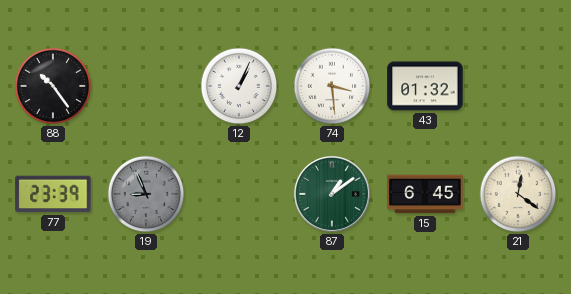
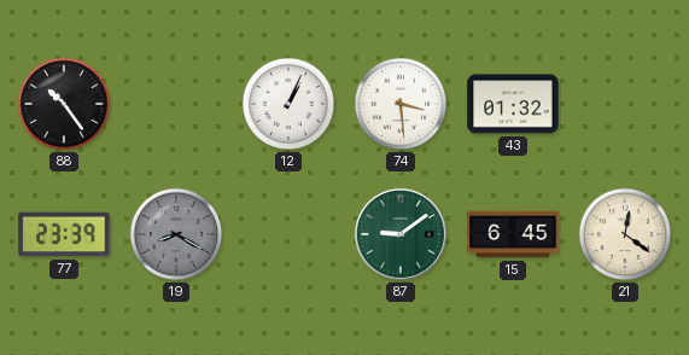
19: 8:56 -> 8:20 (176, 234)
87: 1:09 -> 9:09 (401, 234)
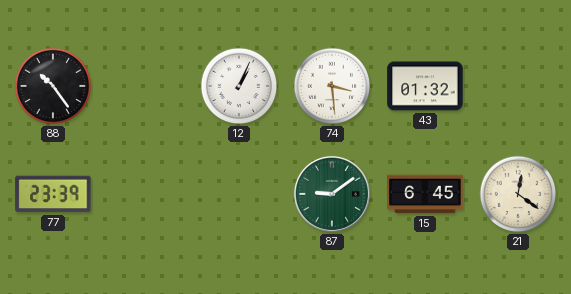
19: 8:20 -> none (176, 234)
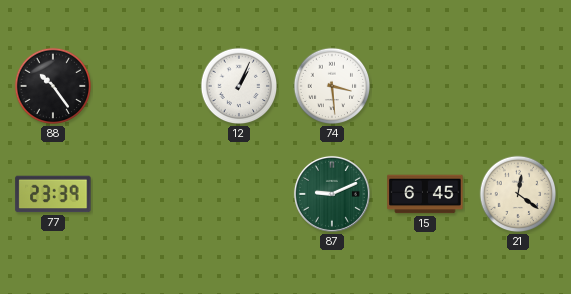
43: 01:32 -> none (425, 86)
87: 9:09 -> 9:11 (332, 194)
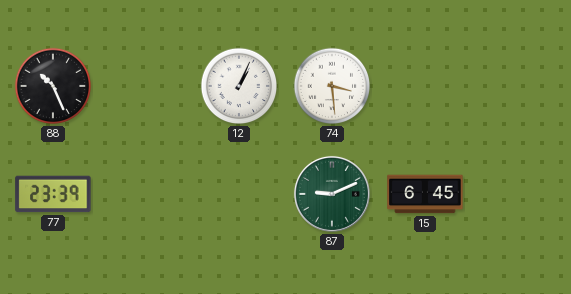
88: 10:24 -> 10:26 (53, 86)
21: 12:21 -> none (518, 194)
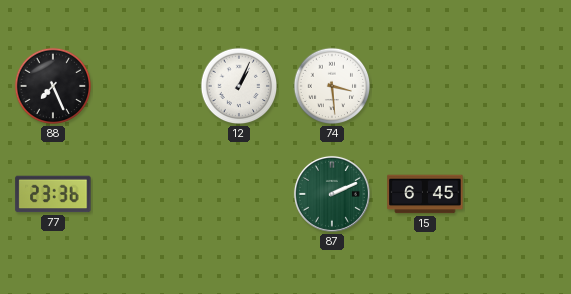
88: 10:26 -> 7:26 (53, 86)
77: 23:39 -> 23:36 (53, 194)
87: 9:11 -> 2:11 (332, 194)
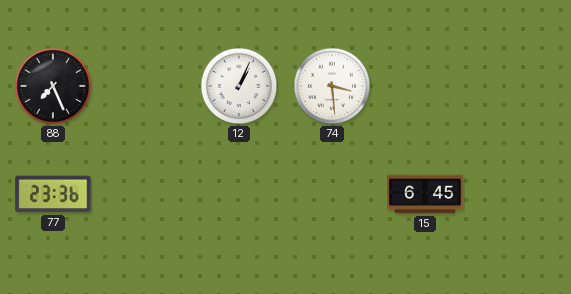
87: 2:11 -> none (332, 194)
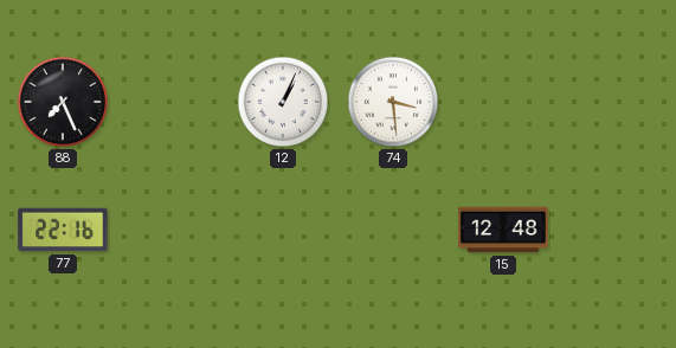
77: 23:36 -> 22:16 (63, 230)
15: 6:45 -> 12:48 (503, 230)
